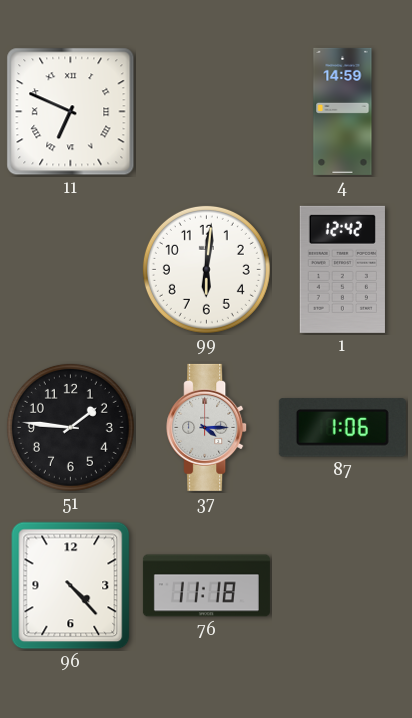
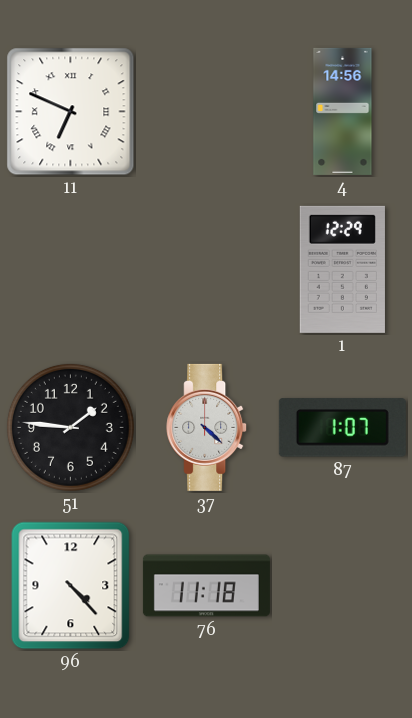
4: 14:59 -> 14:56 (343, 111)
99: 6:01 -> none (206, 269)
1: 12:42 -> 12:29 (342, 269)
37: 4:15 -> 4:22 (207, 427)
87: 1:06 -> 1:07 (342, 428)
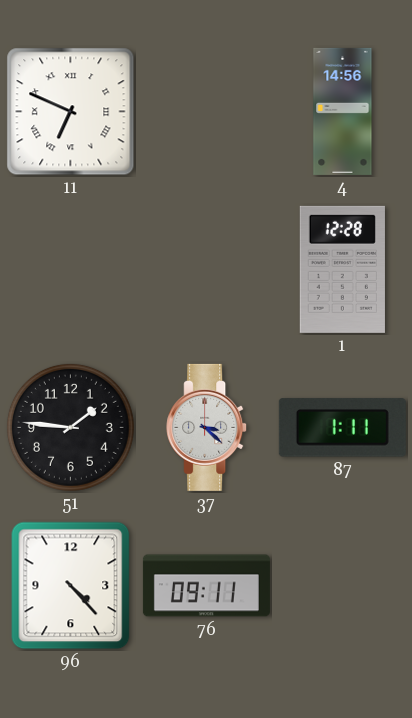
1: 12:29 -> 12:28 (342, 269)
37: 4:22 -> 3:22 (207, 427)
87: 1:07 -> 1:11 (342, 428)
76: 11:18 -> 09:11 (206, 586)
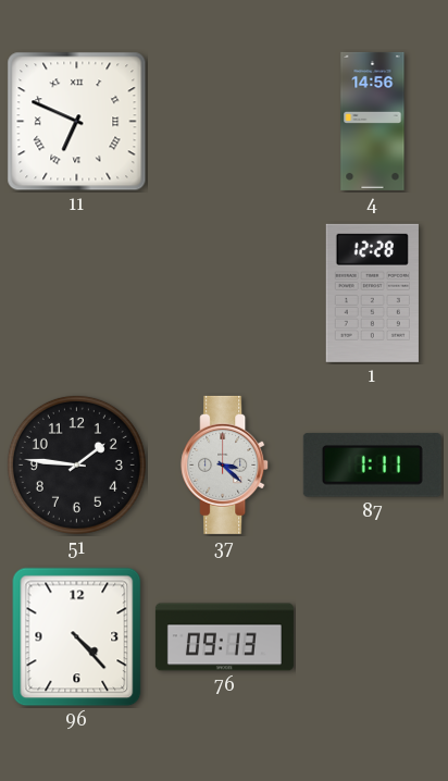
76: 09:11 -> 09:13 (224, 637)
